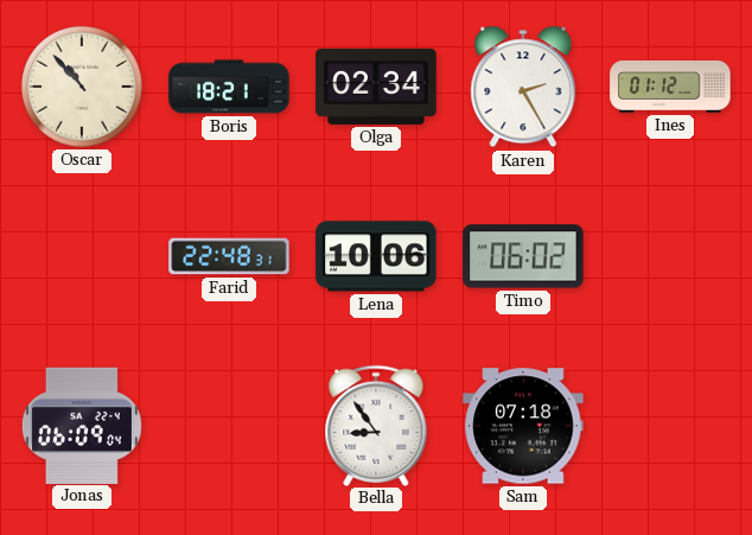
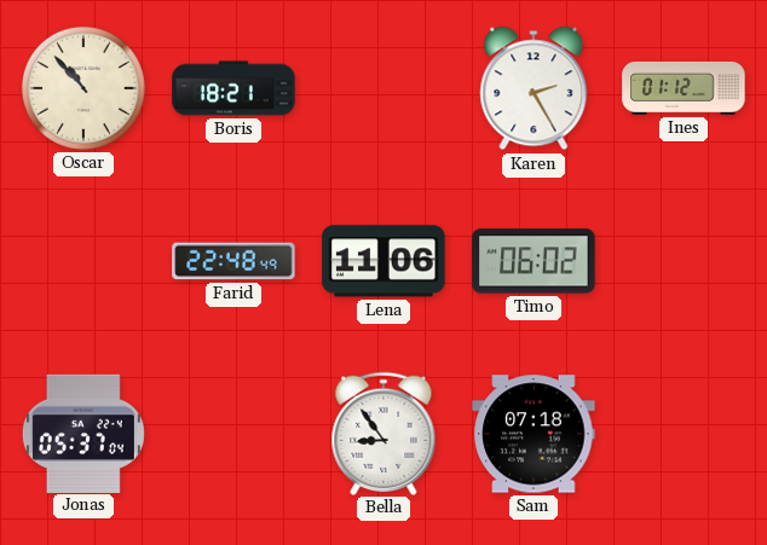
Olga: 02:34 -> none (376, 87)
Farid: 22:48:31 -> 22:48:49 (233, 261)
Lena: 10:06 -> 11:06 (383, 261)
Jonas: 06:09 -> 05:37 (83, 433)
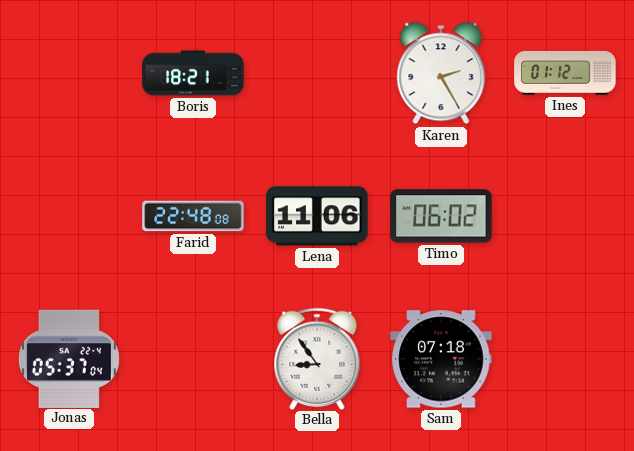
Oscar: 10:53 -> none (83, 88)
Farid: 22:48:49 -> 22:48:08 (193, 216)
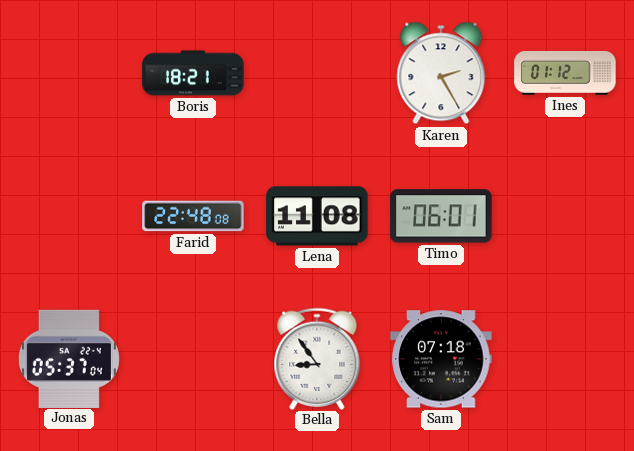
Lena: 11:06 -> 11:08 (317, 216)
Timo: 06:02 -> 06:01 (441, 216)
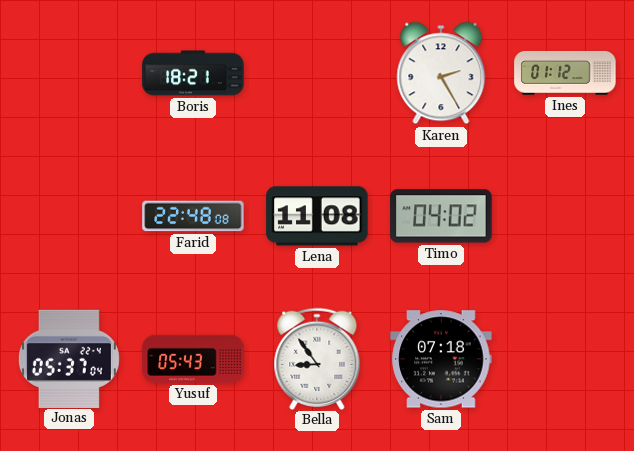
Timo: 06:01 -> 04:02 (441, 216)
Yusuf: none -> 05:43 (193, 359)
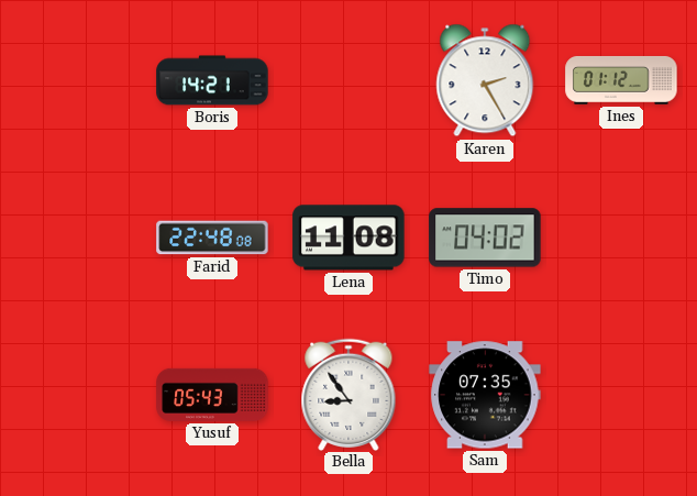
Boris: 18:21 -> 14:21 (212, 80)
Jonas: 05:37 -> none (69, 358)
Sam: 07:18 -> 07:35 (485, 395)
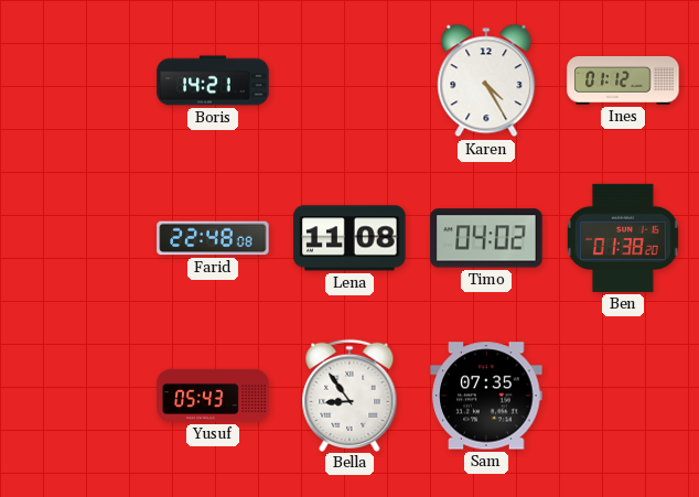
Karen: 2:25 -> 4:25 (486, 80)
Ben: none -> 01:38 (623, 238)
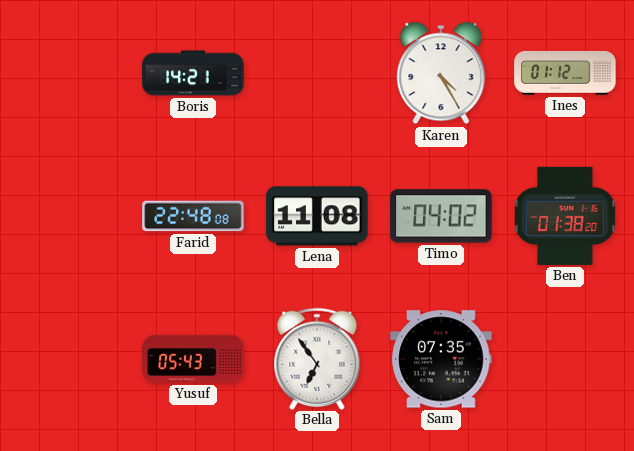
Bella: 8:54 -> 6:54 (317, 358)
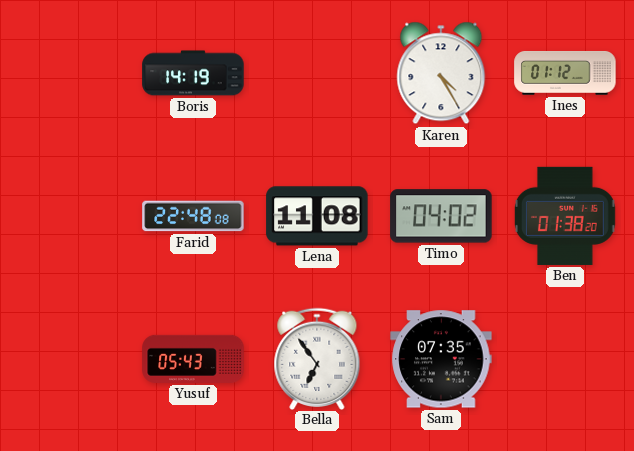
Boris: 14:21 -> 14:19 (193, 73)
